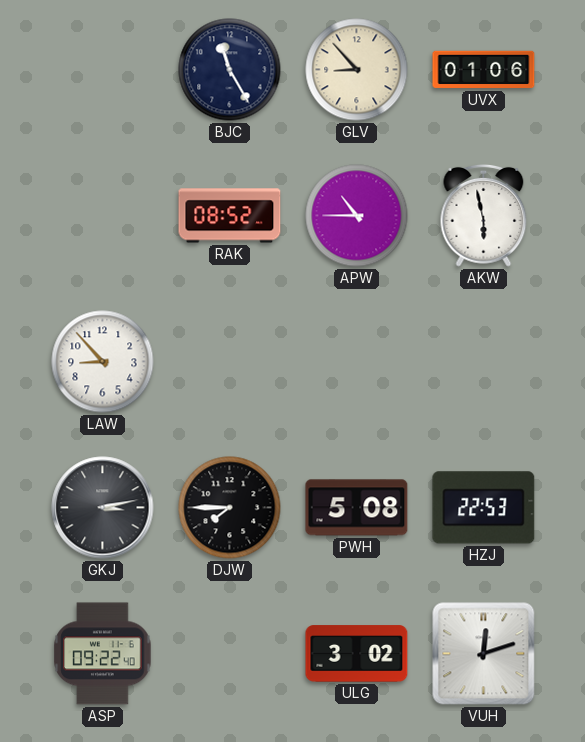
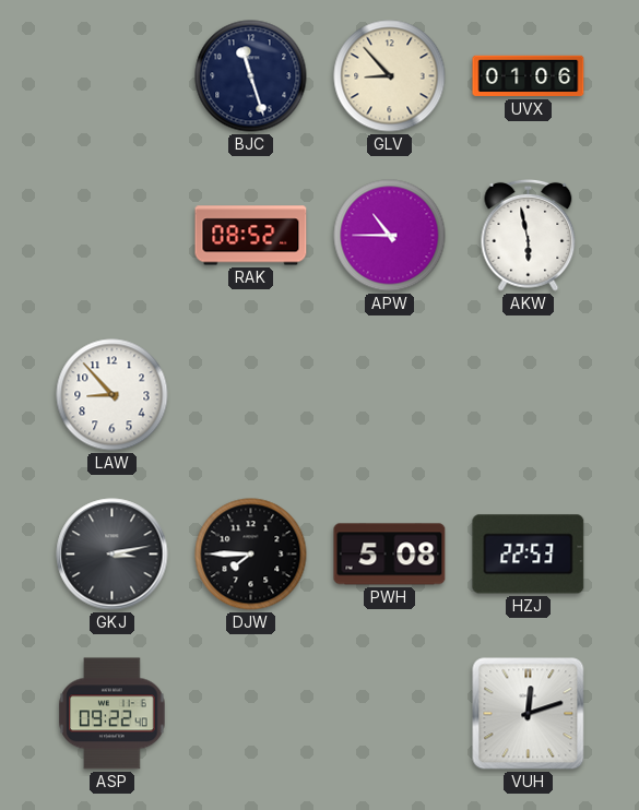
BJC: 11:25 -> 11:27 (251, 76)
ULG: 3:02 -> none (357, 654)
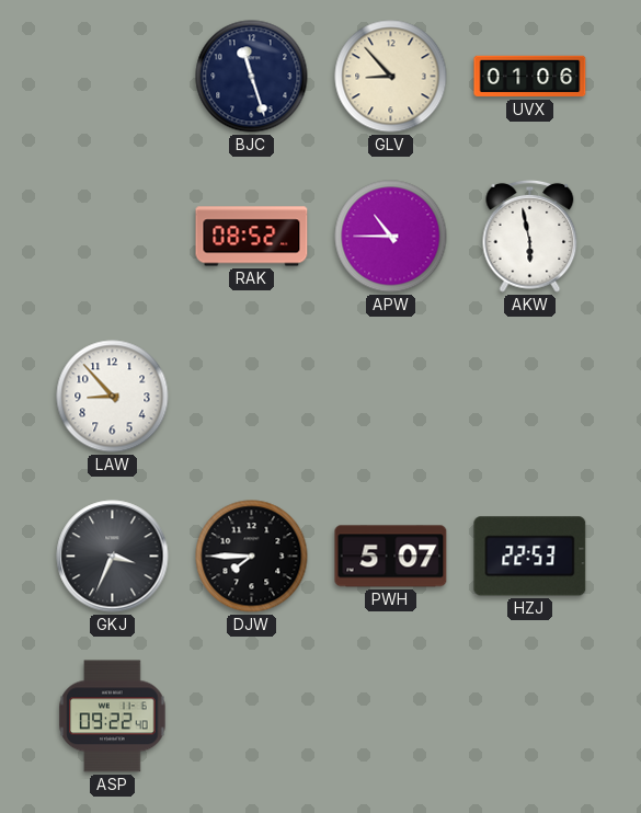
GKJ: 3:13 -> 3:34 (113, 557)
PWH: 5:08 -> 5:07 (391, 557)
VUH: 12:12 -> none (529, 714)
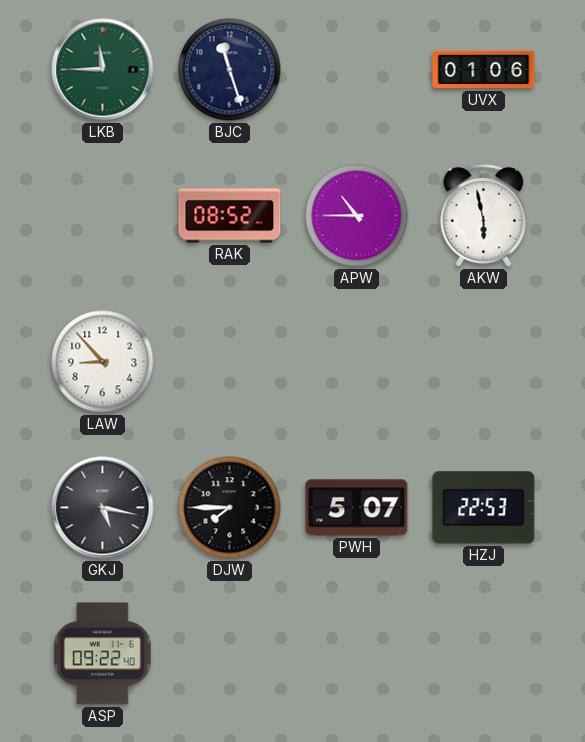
LKB: none -> 11:45 (103, 70)
GLV: 8:53 -> none (391, 77)
GKJ: 3:34 -> 5:17 (103, 508)
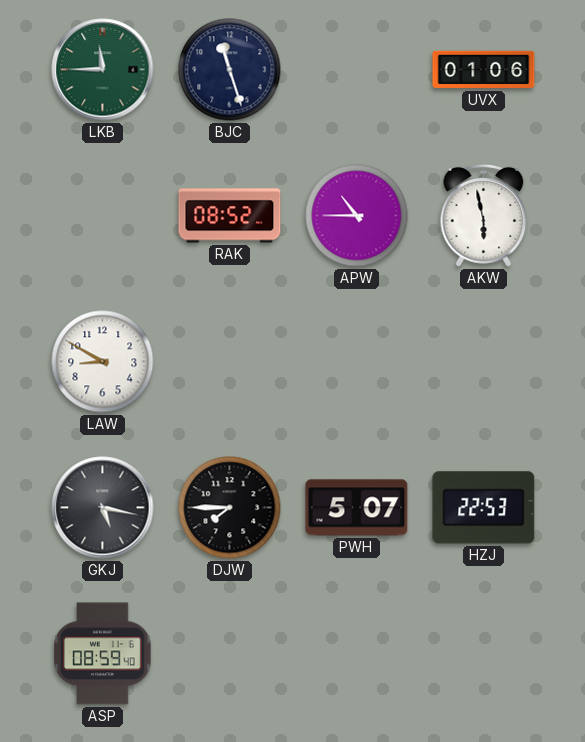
LAW: 8:53 -> 8:50 (103, 362)
ASP: 09:22 -> 08:59 (103, 654)
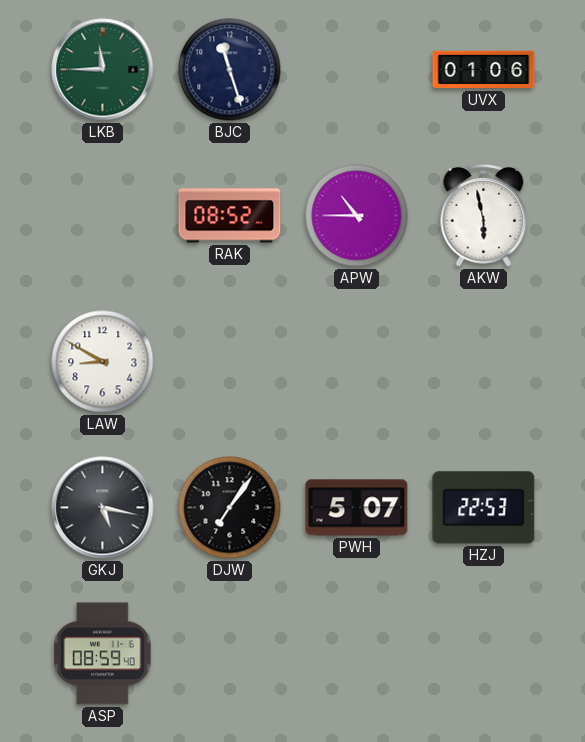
DJW: 7:45 -> 7:06 (230, 508)
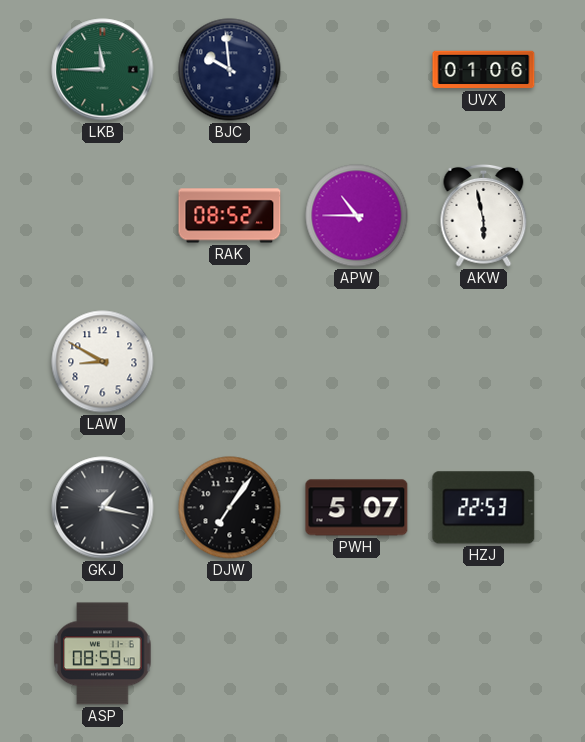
BJC: 11:27 -> 9:59 (230, 70)
GKJ: 5:17 -> 1:17 (103, 508)
